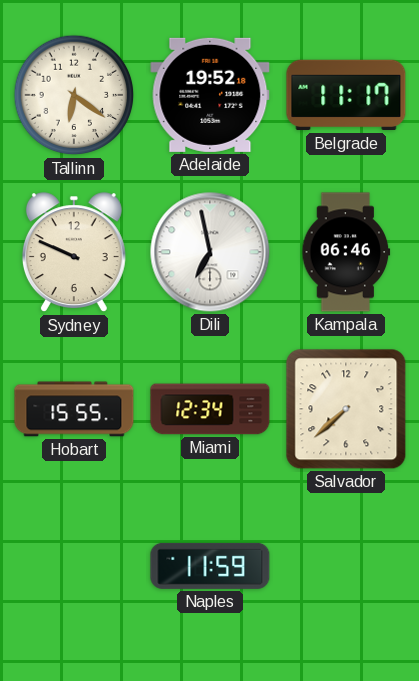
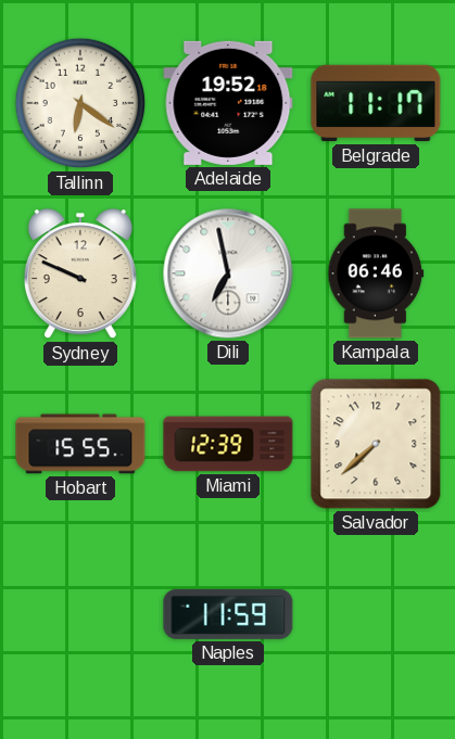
Miami: 12:34 -> 12:39 (228, 444)
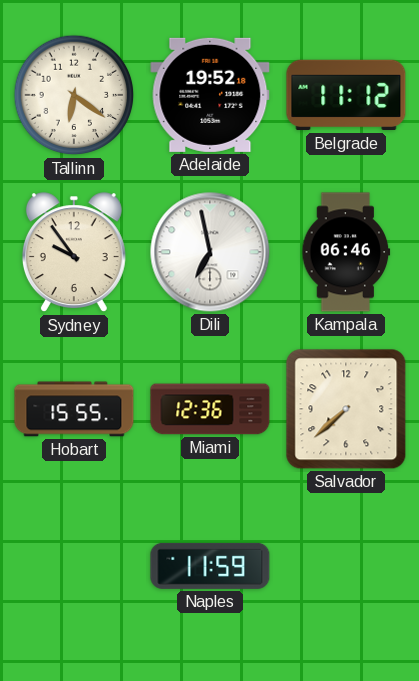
Belgrade: 11:17 -> 11:12 (346, 95)
Sydney: 9:49 -> 9:54 (74, 253)
Miami: 12:39 -> 12:36 (210, 409)
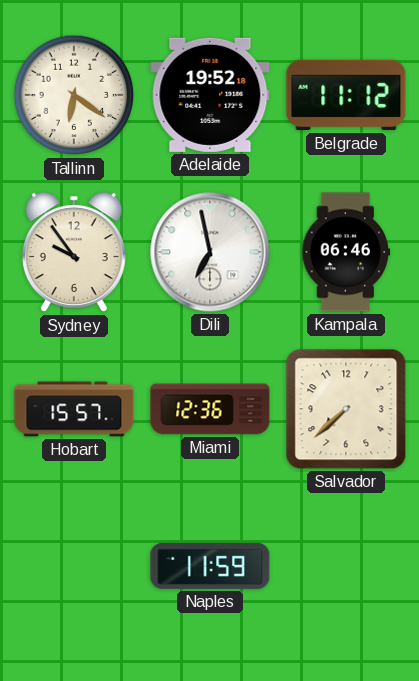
Hobart: 15:55 -> 15:57 (74, 409)
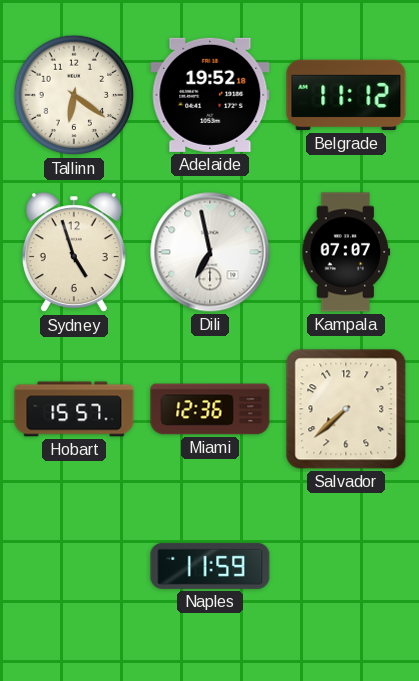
Sydney: 9:54 -> 4:57 (74, 253)
Kampala: 06:46 -> 07:07 (346, 252)
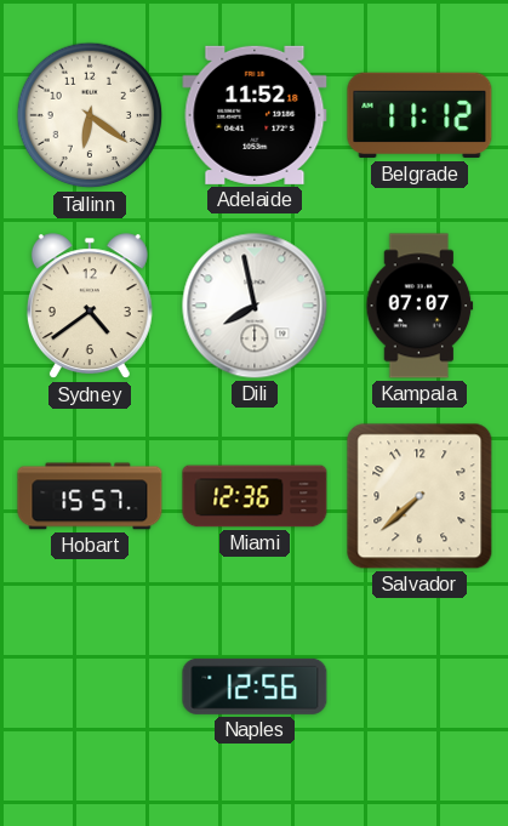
Adelaide: 19:52 -> 11:52 (255, 115)
Sydney: 4:57 -> 4:39 (90, 307)
Dili: 6:58 -> 7:58 (255, 306)
Naples: 11:59 -> 12:56 (255, 687)
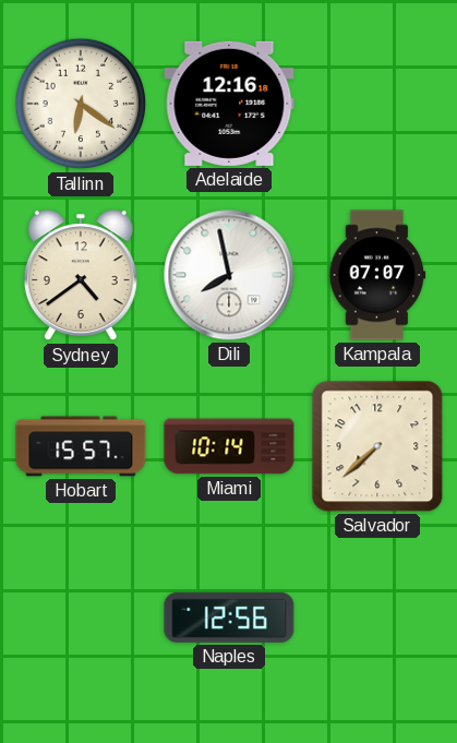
Adelaide: 11:52 -> 12:16 (229, 104)
Belgrade: 11:12 -> none (419, 115)
Miami: 12:36 -> 10:14 (229, 446)
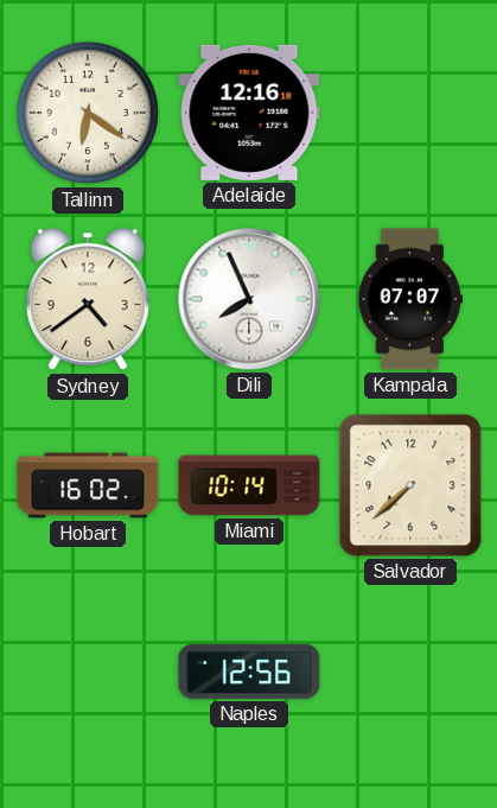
Dili: 7:58 -> 7:56 (249, 299)
Hobart: 15:57 -> 16:02 (88, 485)
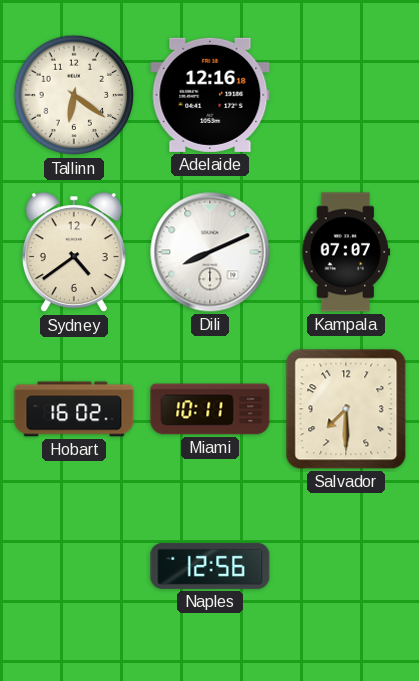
Dili: 7:56 -> 8:11 (210, 252)
Miami: 10:14 -> 10:11 (210, 409)
Salvador: 7:38 -> 7:30 (346, 409)
